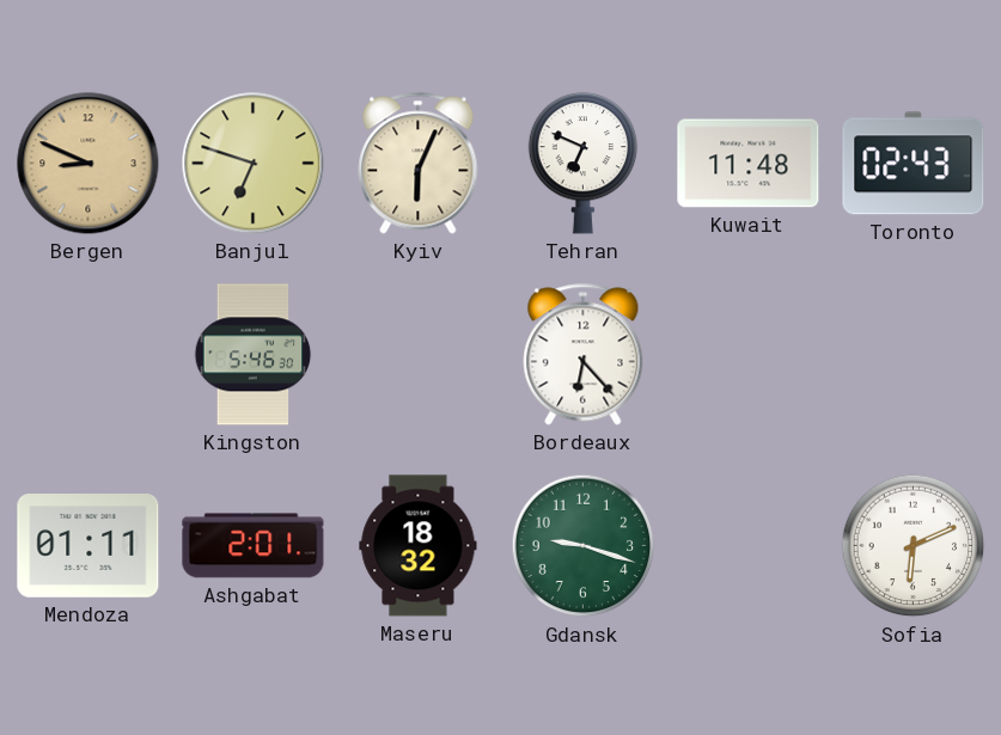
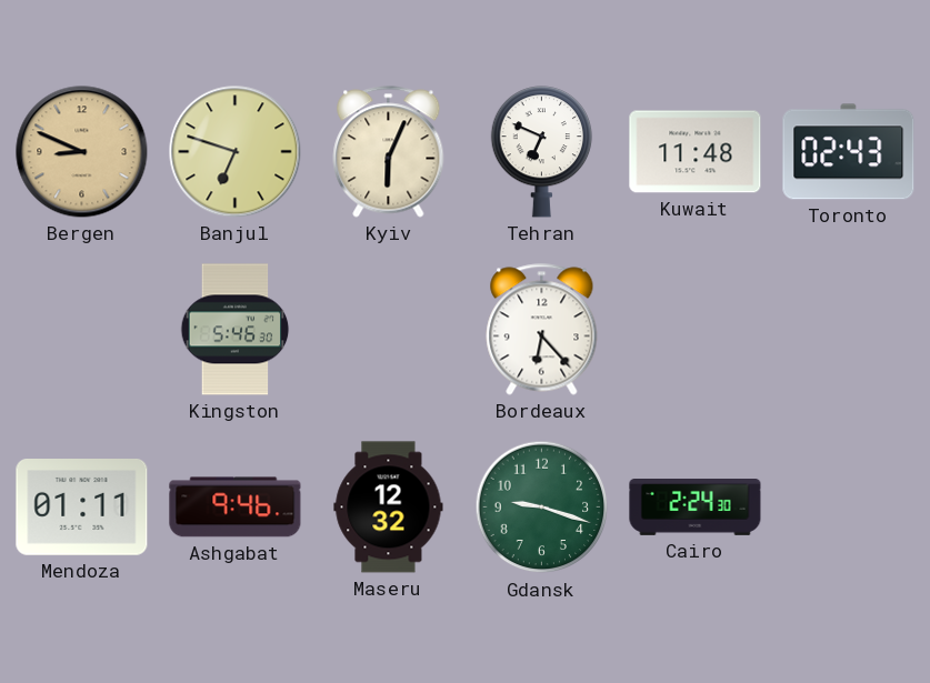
Ashgabat: 2:01 -> 9:46 (236, 508)
Maseru: 18:32 -> 12:32 (389, 508)
Cairo: none -> 2:24 (696, 508)
Sofia: 6:11 -> none (914, 546)
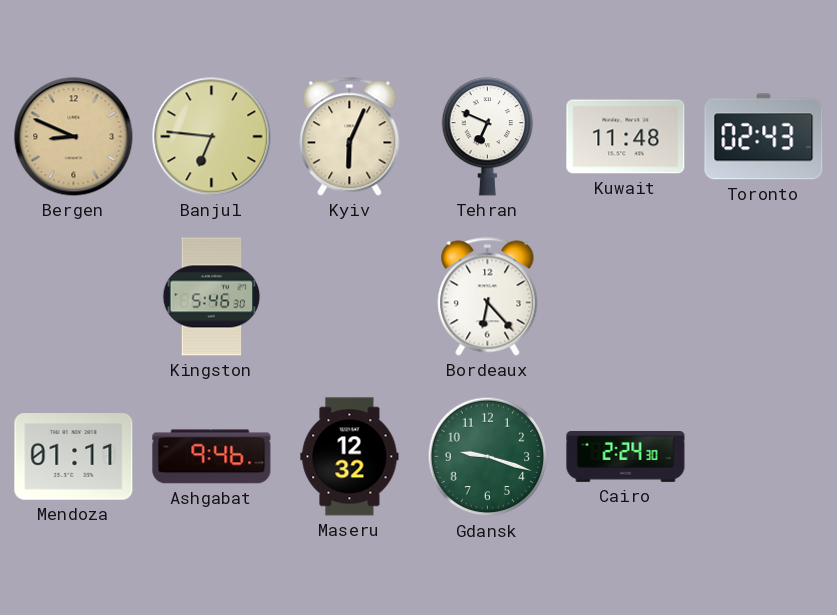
Banjul: 6:48 -> 6:46 (212, 137)
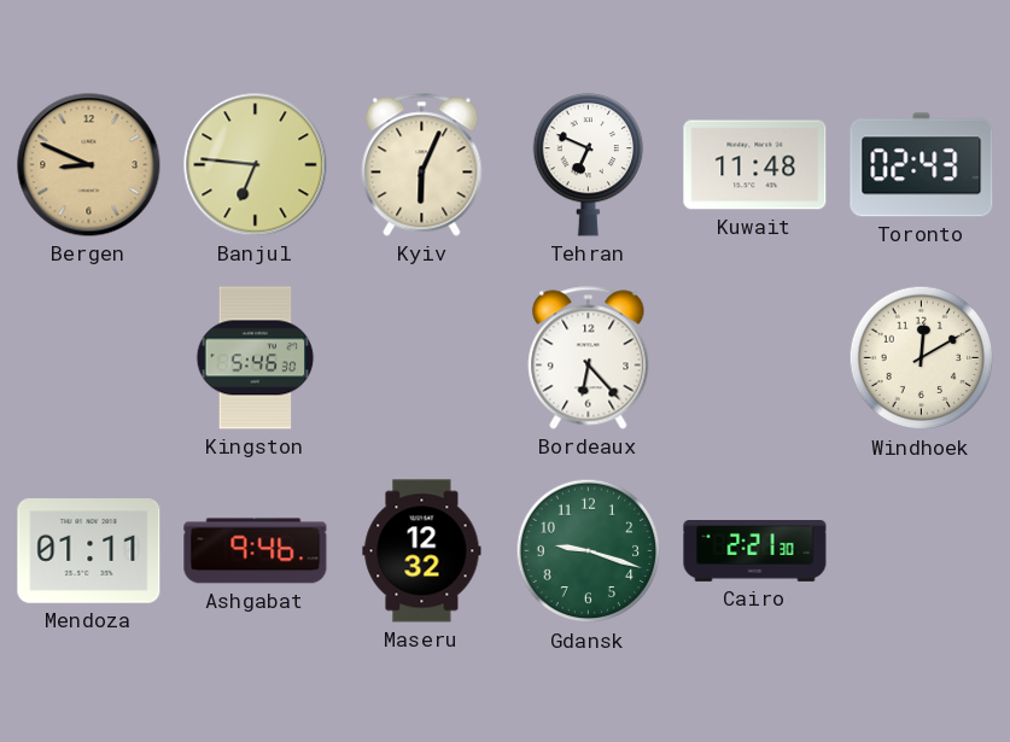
Windhoek: none -> 12:10 (922, 358)
Cairo: 2:24 -> 2:21 (755, 551)
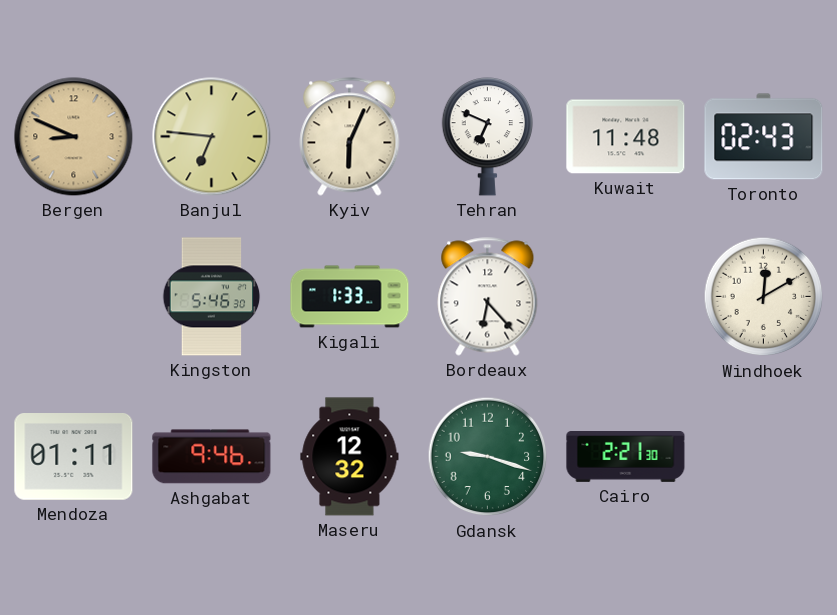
Kigali: none -> 1:33 (350, 297)
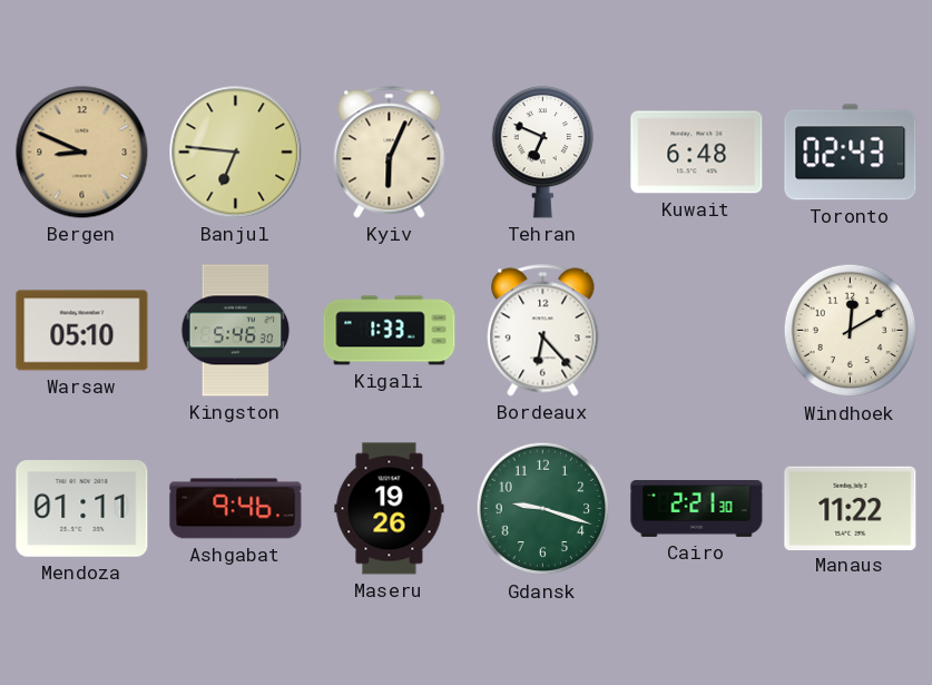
Kuwait: 11:48 -> 6:48 (697, 153)
Warsaw: none -> 05:10 (82, 331)
Maseru: 12:32 -> 19:26 (390, 509)
Manaus: none -> 11:22 (851, 508)
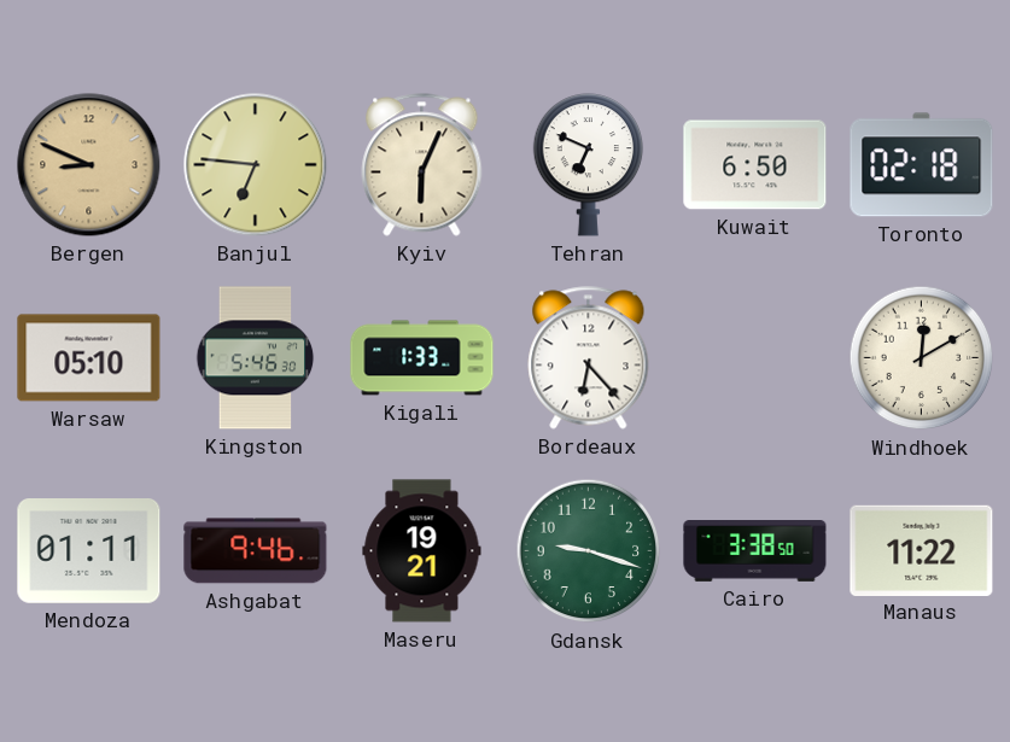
Kuwait: 6:48 -> 6:50 (755, 165)
Toronto: 02:43 -> 02:18 (922, 165)
Maseru: 19:26 -> 19:21 (422, 551)
Cairo: 2:21 -> 3:38 (755, 551)
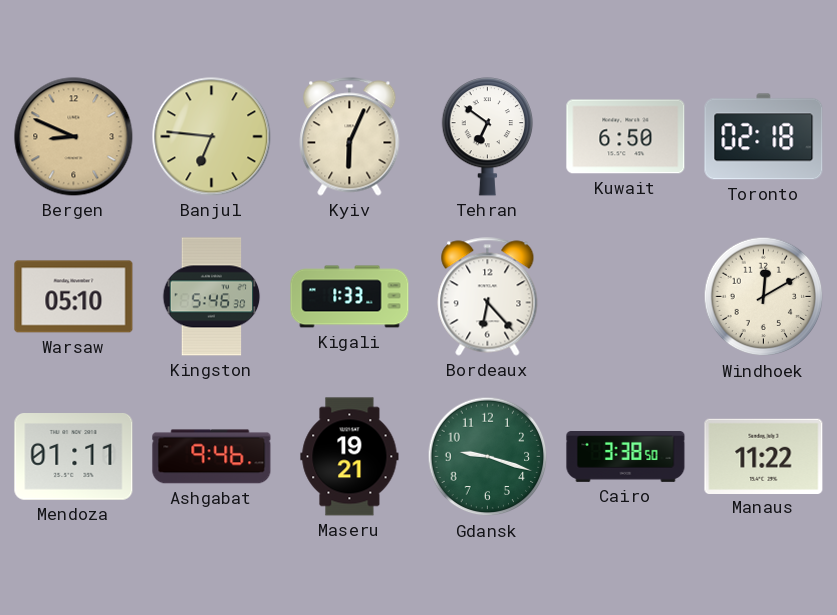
Tehran: 6:49 -> 6:51 (488, 137)
